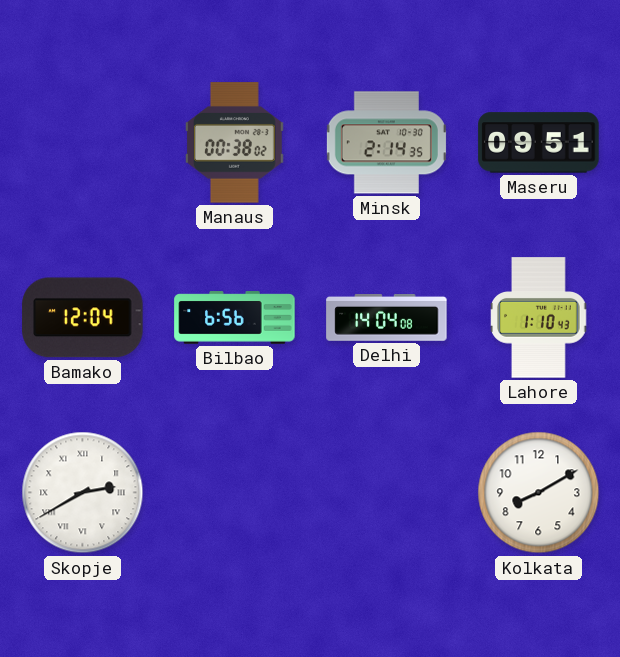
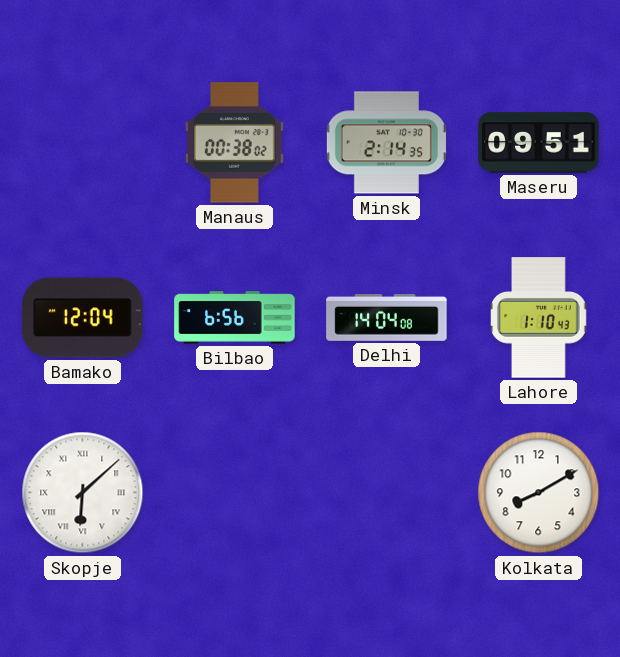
Skopje: 2:40 -> 6:08 (83, 493)
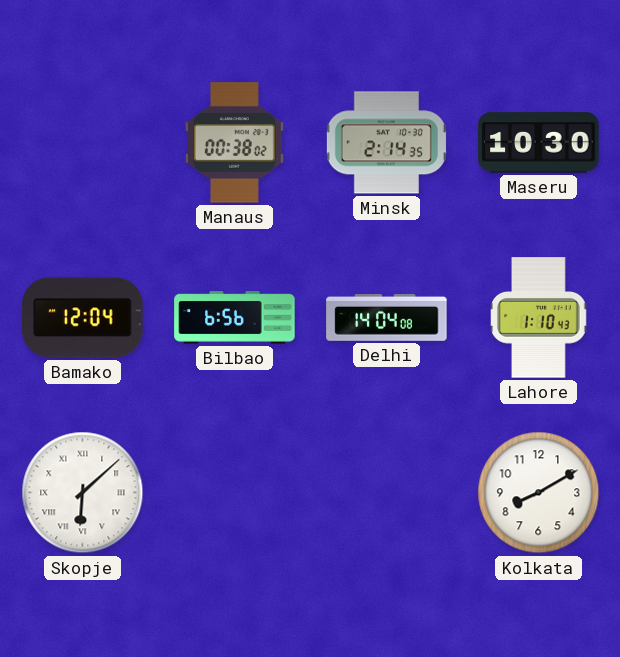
Maseru: 09:51 -> 10:30 (539, 143)
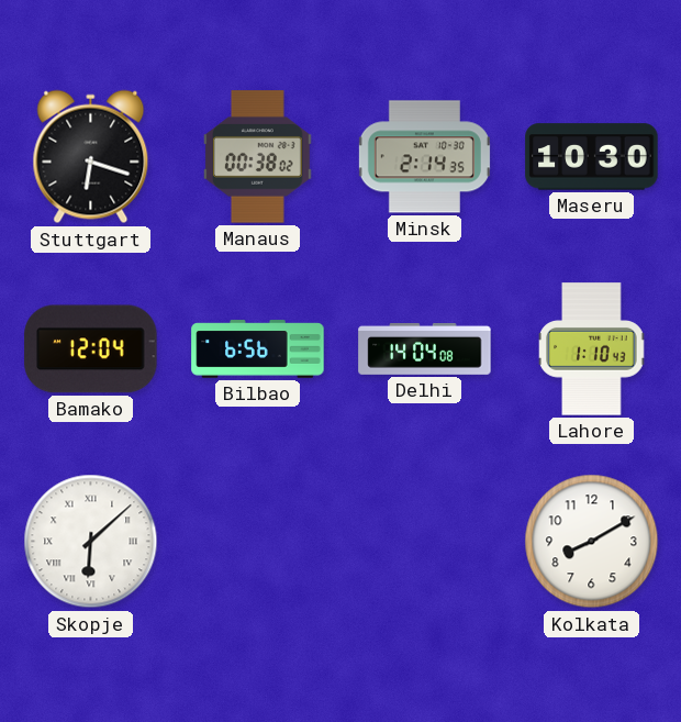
Stuttgart: none -> 6:18 (91, 157)
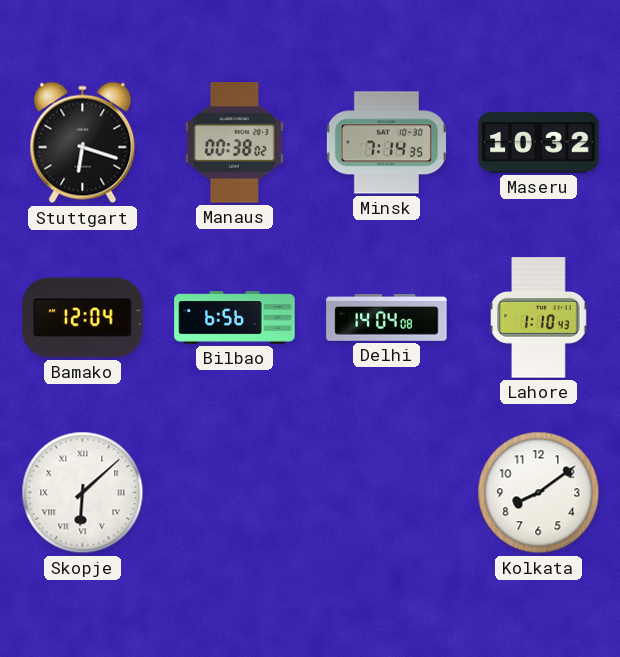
Minsk: 2:14 -> 7:14 (386, 143)
Maseru: 10:30 -> 10:32 (539, 143)
Kolkata: 8:10 -> 8:09 (539, 493)
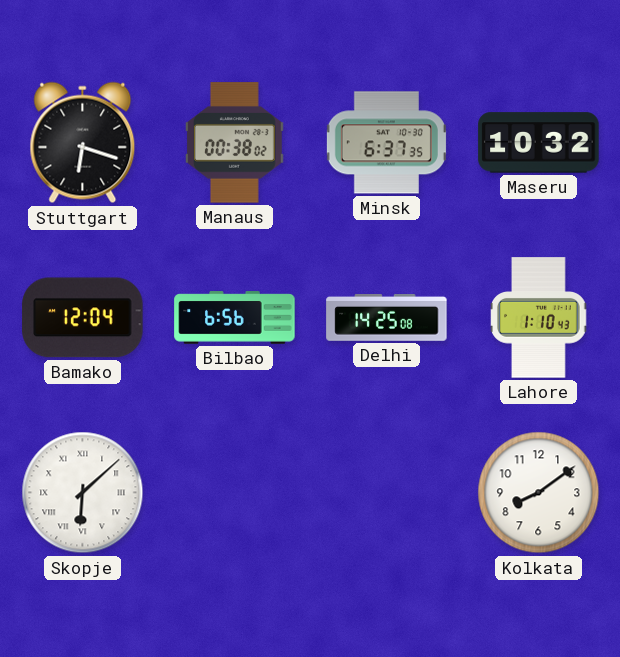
Minsk: 7:14 -> 6:37 (386, 143)
Delhi: 14:04 -> 14:25 (387, 318)
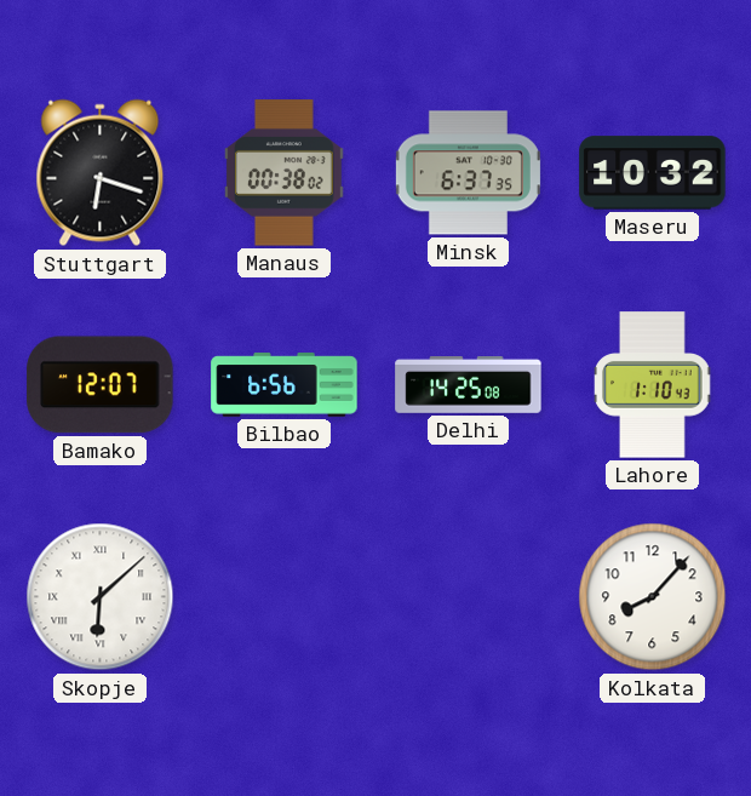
Bamako: 12:04 -> 12:07 (101, 385)
Kolkata: 8:09 -> 8:07 (653, 597)
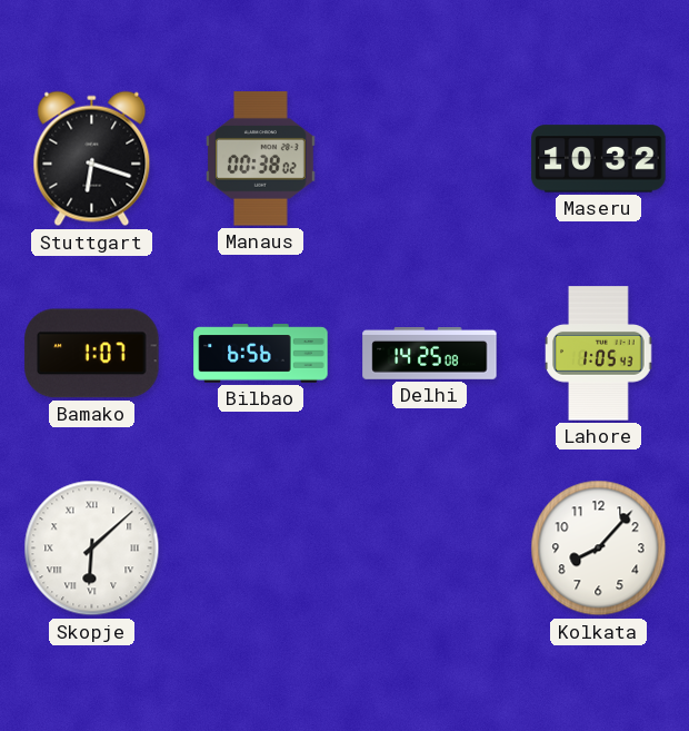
Minsk: 6:37 -> none (468, 173)
Bamako: 12:07 -> 1:07 (92, 354)
Lahore: 1:10 -> 1:05 (599, 354)
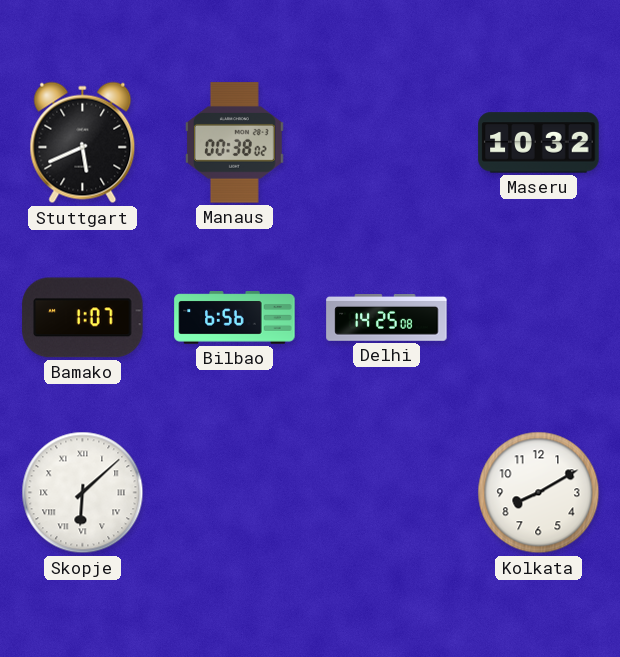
Stuttgart: 6:18 -> 5:41 (83, 143)
Lahore: 1:05 -> none (599, 354)
Kolkata: 8:07 -> 8:10 (539, 493)
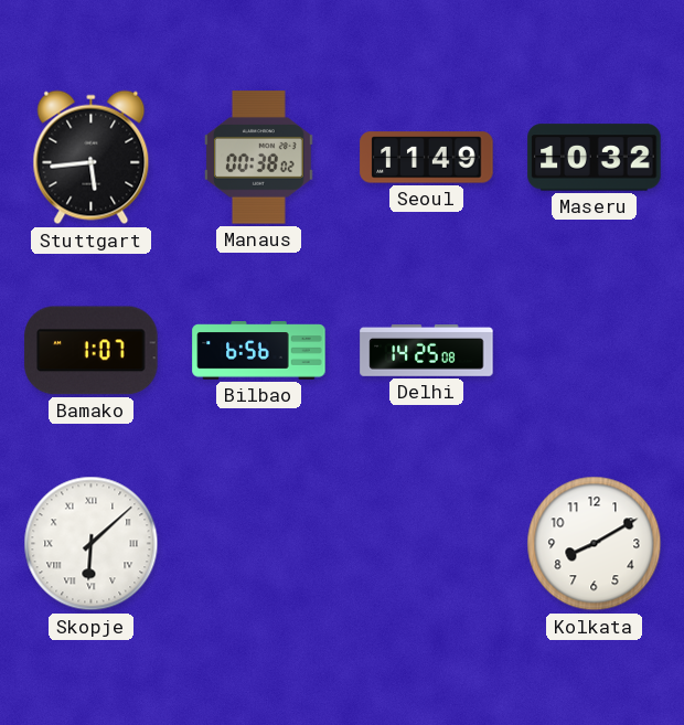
Stuttgart: 5:41 -> 5:44 (92, 158)
Seoul: none -> 11:49 (427, 158)
